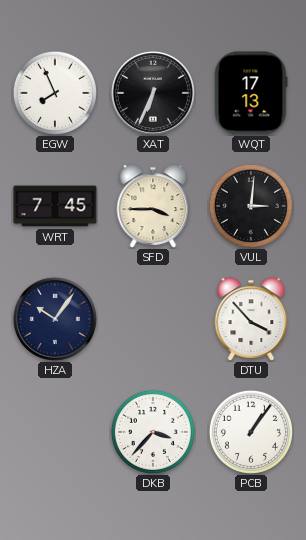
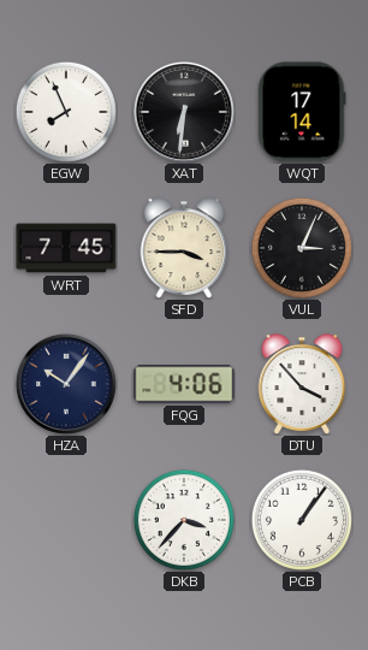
XAT: 6:34 -> 6:31 (184, 112)
WQT: 17:13 -> 17:14 (302, 112)
VUL: 3:01 -> 3:04 (302, 248)
FQG: none -> 4:06 (184, 384)
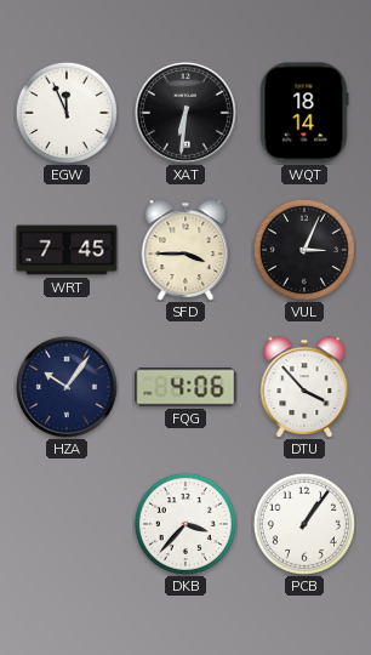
EGW: 7:56 -> 11:56 (67, 113)
WQT: 17:14 -> 18:14 (304, 113)
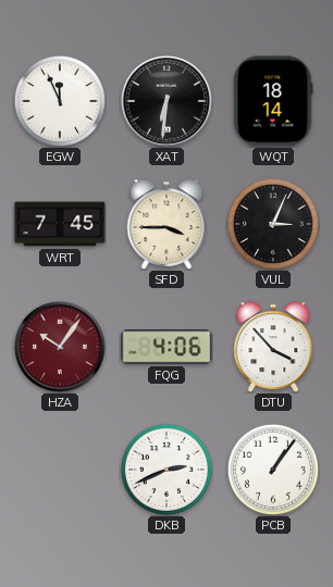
HZA dial: navy -> burgundy (60, 347)
DKB: 3:37 -> 2:41 (166, 470)
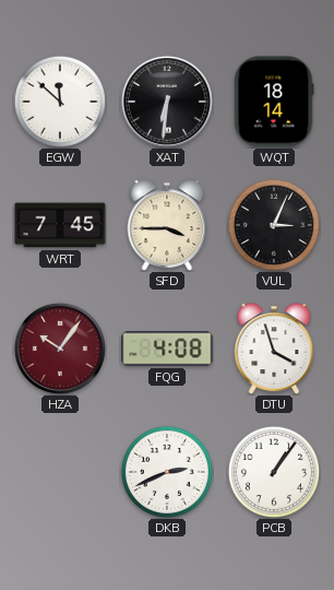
EGW: 11:56 -> 11:52 (60, 102)
FQG: 4:06 -> 4:08 (167, 349)
DTU: 3:53 -> 3:57 (274, 349)
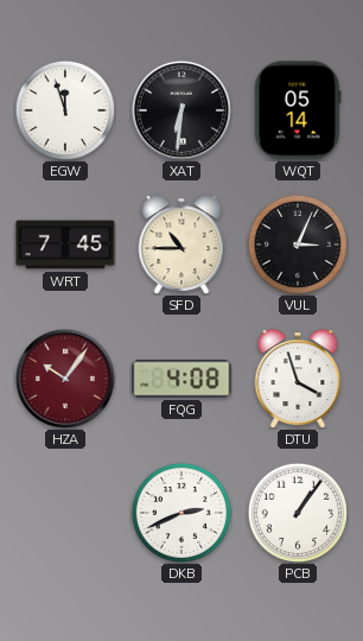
EGW: 11:52 -> 11:57 (65, 110)
WQT: 18:14 -> 05:14 (298, 110)
SFD: 3:45 -> 10:45 (181, 245)
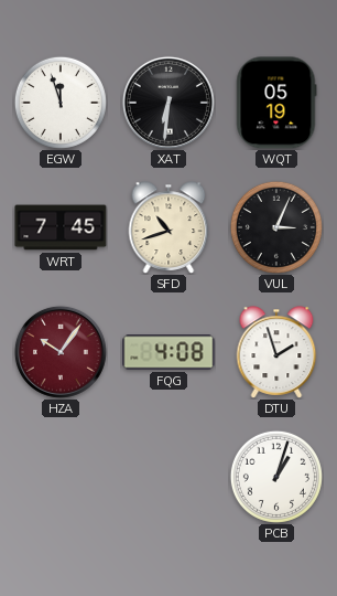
WQT: 05:14 -> 05:19 (276, 103)
SFD: 10:45 -> 10:42 (168, 227)
DTU: 3:57 -> 1:57 (276, 352)
DKB: 2:41 -> none (181, 513)
PCB: 1:06 -> 1:03 (276, 477)
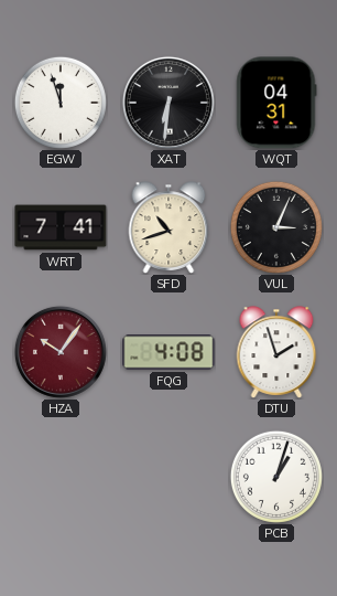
WQT: 05:19 -> 04:31 (276, 103)
WRT: 7:45 -> 7:41 (61, 227)
